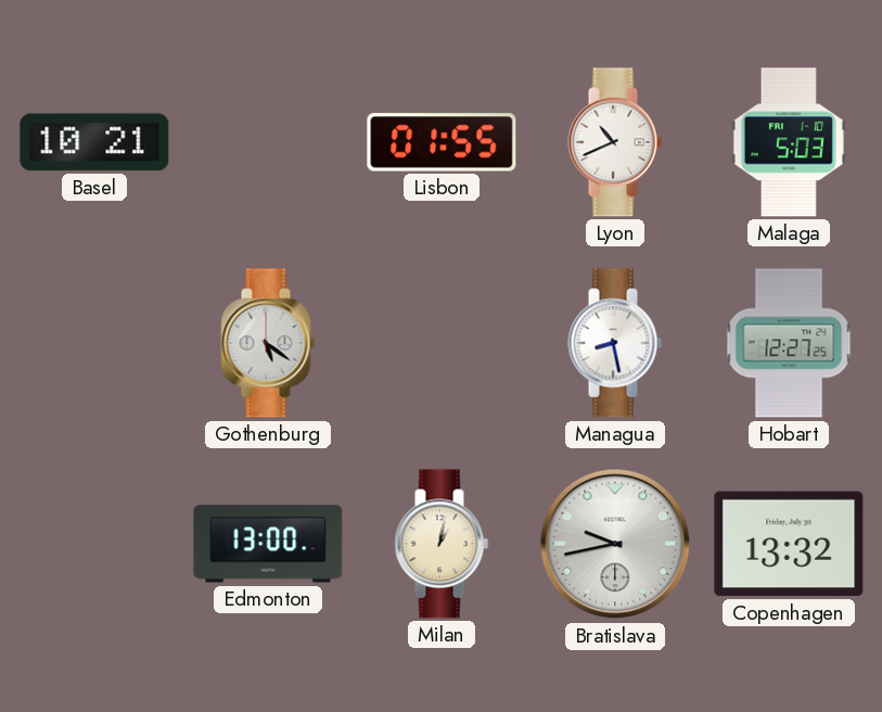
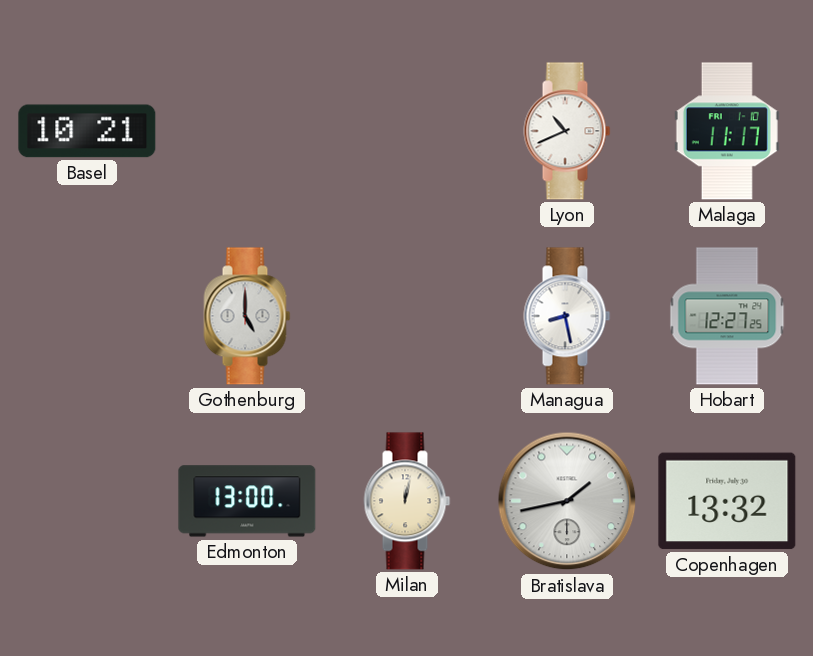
Lisbon: 01:55 -> none (442, 142)
Malaga: 5:03 -> 11:17 (727, 131)
Gothenburg: 5:21 -> 5:00 (247, 316)
Milan: 1:02 -> 12:02 (407, 501)
Bratislava: 9:43 -> 1:43 (567, 501)
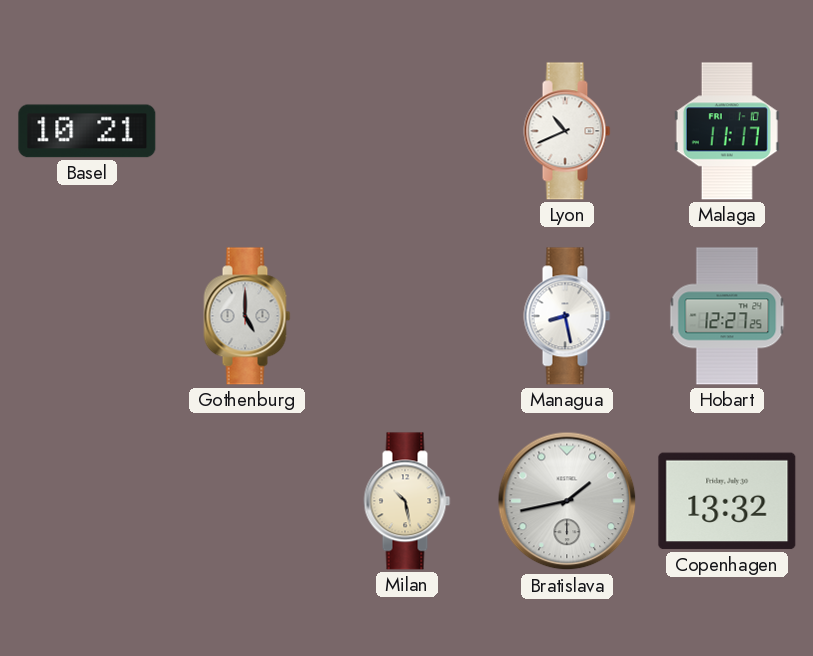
Edmonton: 13:00 -> none (247, 501)
Milan: 12:02 -> 10:28 (407, 501)
